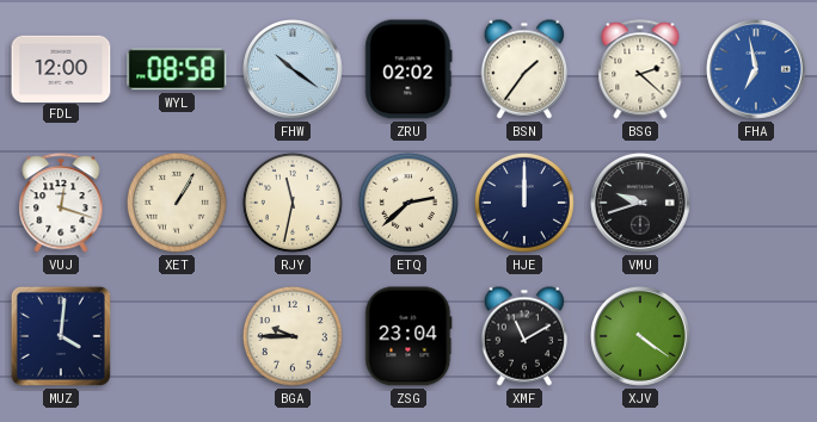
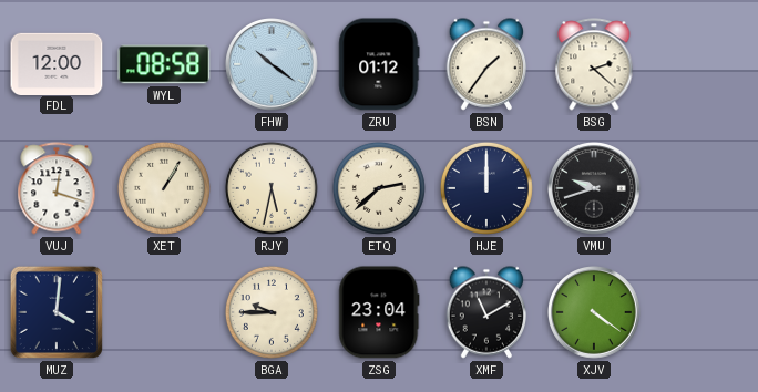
ZRU: 02:02 -> 01:12 (379, 64)
FHA: 6:58 -> none (757, 70)
RJY: 11:32 -> 5:32 (272, 188)
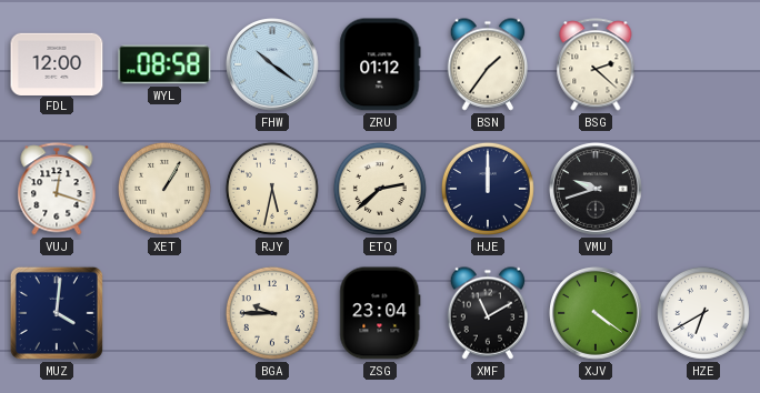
HZE: none -> 6:40 (703, 313)
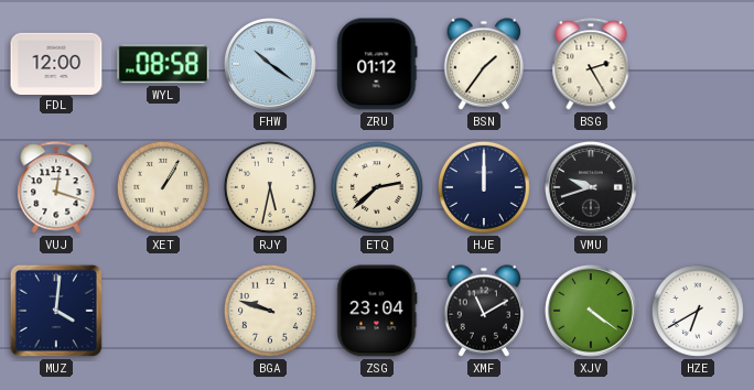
BSG: 2:22 -> 2:25 (591, 64)
BGA: 9:45 -> 9:48 (270, 311)
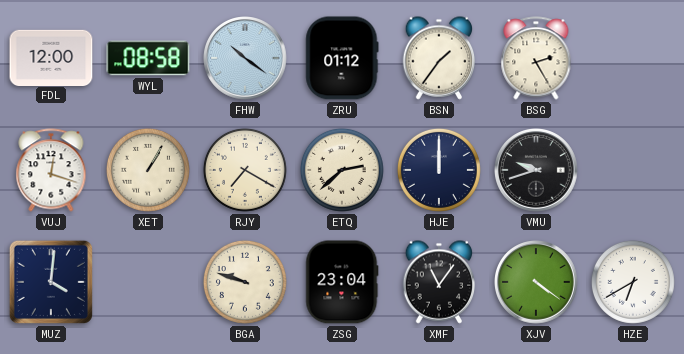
RJY: 5:32 -> 7:20 (245, 170)
XMF: 11:10 -> 11:06 (439, 282)
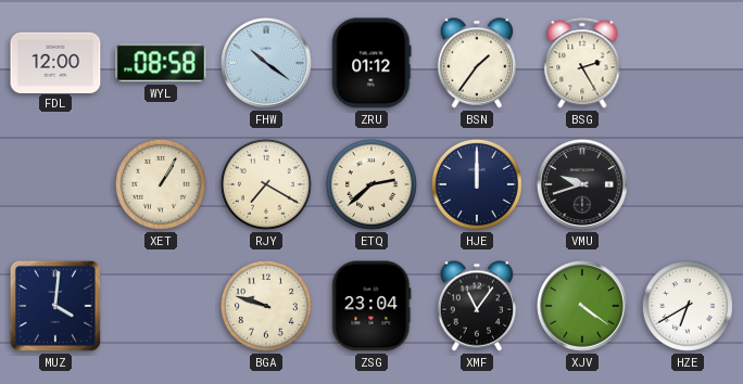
VUJ: 12:18 -> none (51, 170)
